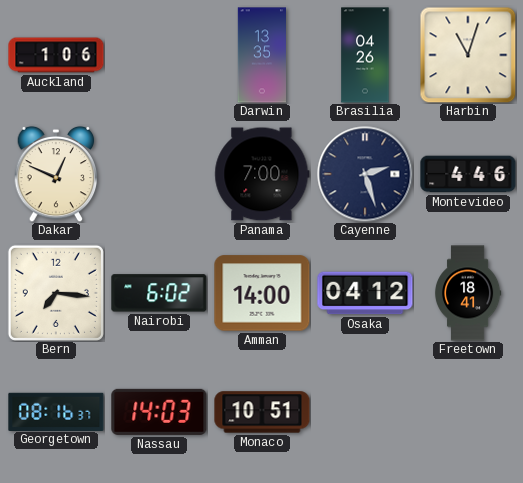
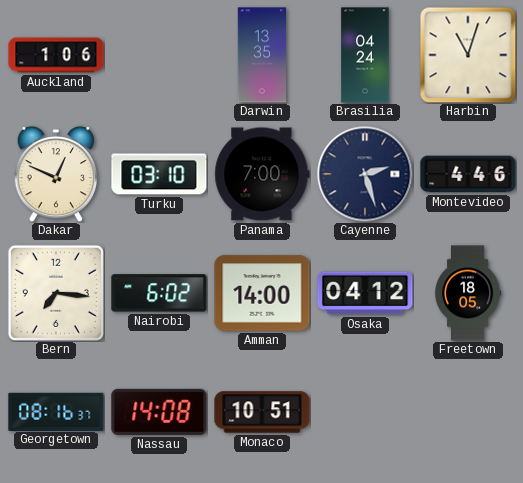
Brasilia: 04:26 -> 04:24 (365, 55)
Turku: none -> 03:10 (159, 174)
Freetown: 18:41 -> 18:05 (468, 293)
Nassau: 14:03 -> 14:08 (159, 412)
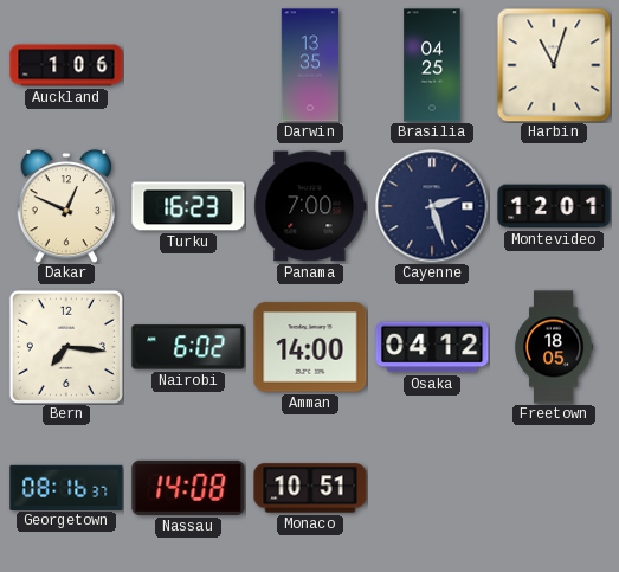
Brasilia: 04:24 -> 04:25 (432, 65)
Turku: 03:10 -> 16:23 (188, 206)
Montevideo: 4:46 -> 12:01 (554, 206)
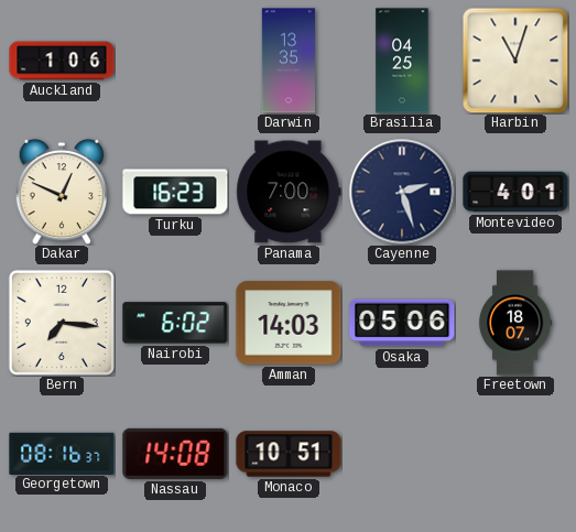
Montevideo: 12:01 -> 4:01 (515, 192)
Amman: 14:00 -> 14:03 (289, 323)
Osaka: 04:12 -> 05:06 (402, 323)
Freetown: 18:05 -> 18:07 (515, 323)
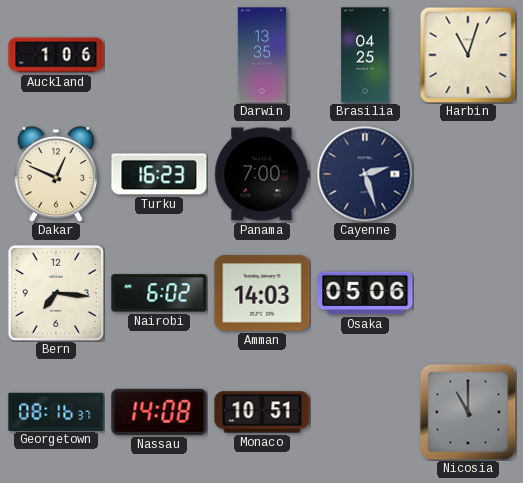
Montevideo: 4:01 -> none (515, 192)
Freetown: 18:07 -> none (515, 323)
Nicosia: none -> 11:00 (468, 412)
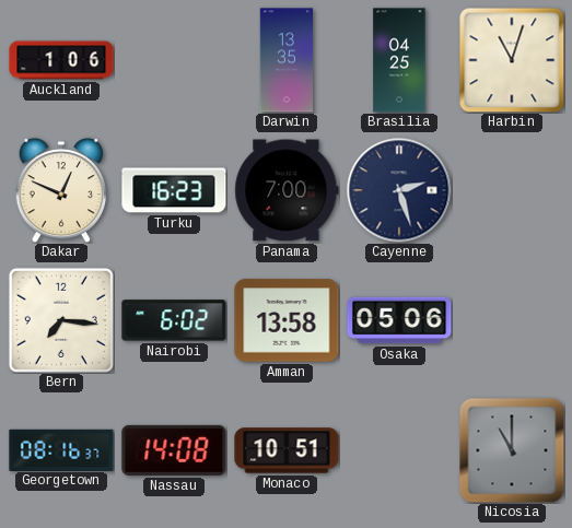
Amman: 14:03 -> 13:58 (287, 320)
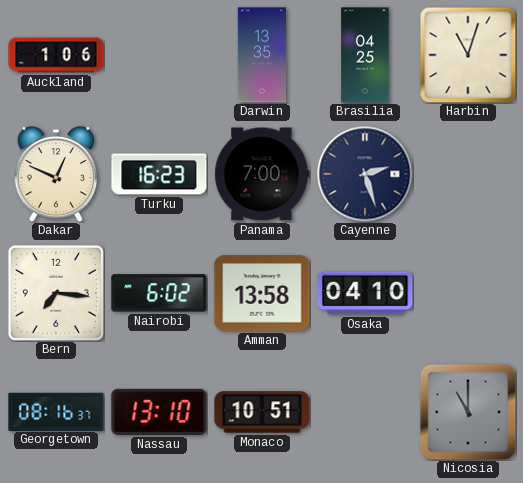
Osaka: 05:06 -> 04:10 (365, 293)
Nassau: 14:08 -> 13:10 (159, 412)
